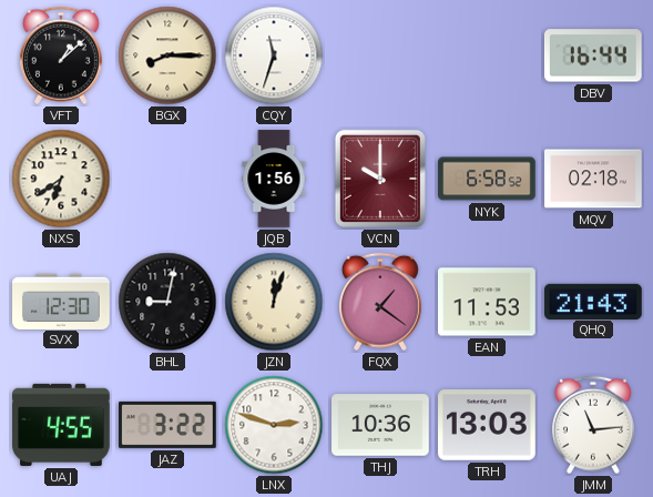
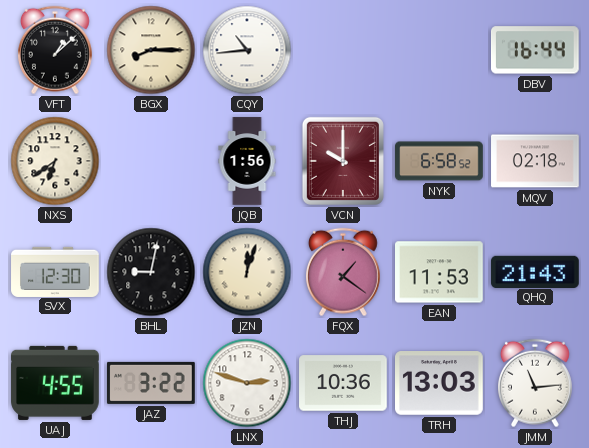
CQY: 11:33 -> 10:44 (247, 50)
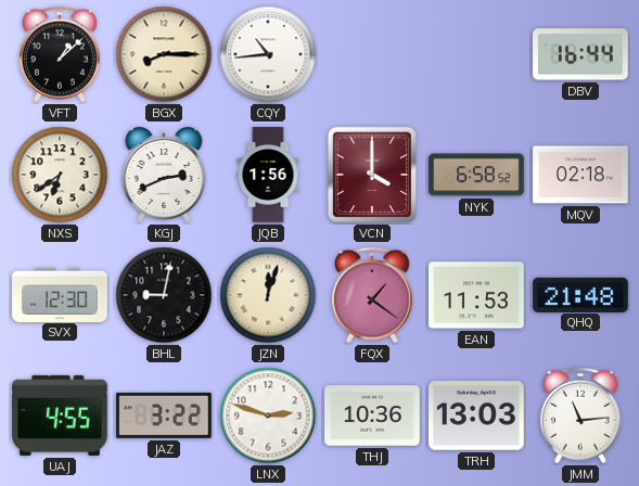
KGJ: none -> 2:41 (164, 175)
VCN: 10:00 -> 4:00 (372, 175)
QHQ: 21:43 -> 21:48 (580, 294)
